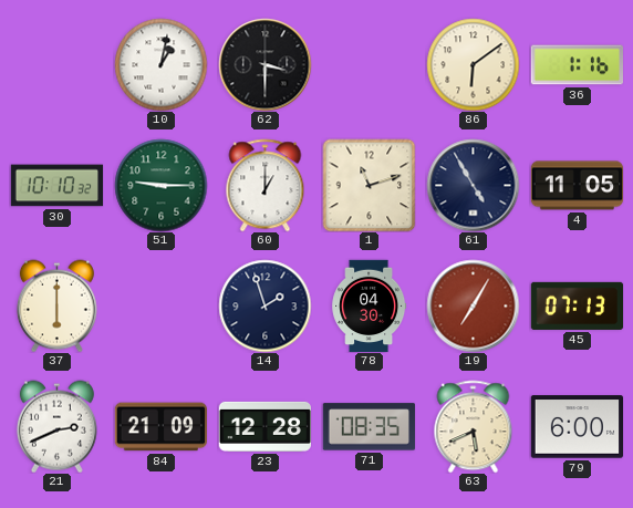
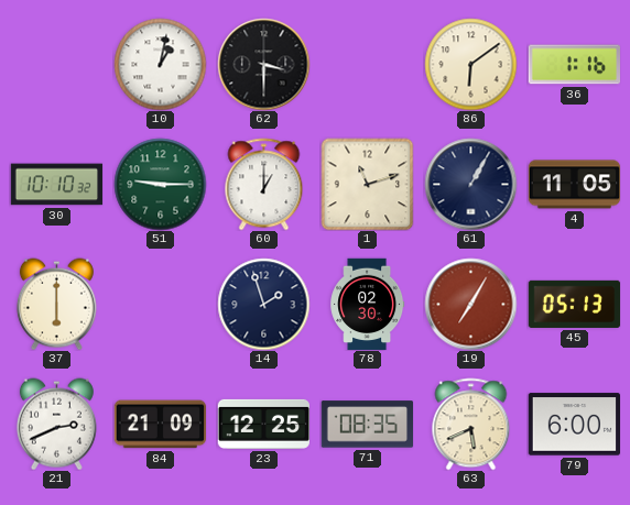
61: 4:55 -> 1:05 (470, 184)
78: 04:30 -> 02:30 (368, 304)
45: 07:13 -> 05:13 (574, 304)
23: 12:28 -> 12:25 (263, 424)
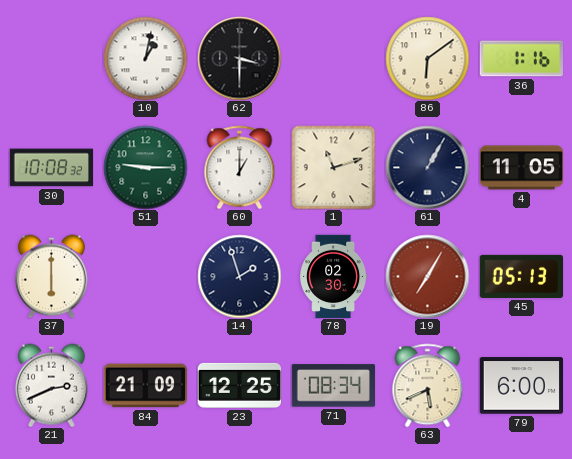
30: 10:10 -> 10:08 (51, 168)
71: 08:35 -> 08:34 (333, 386)
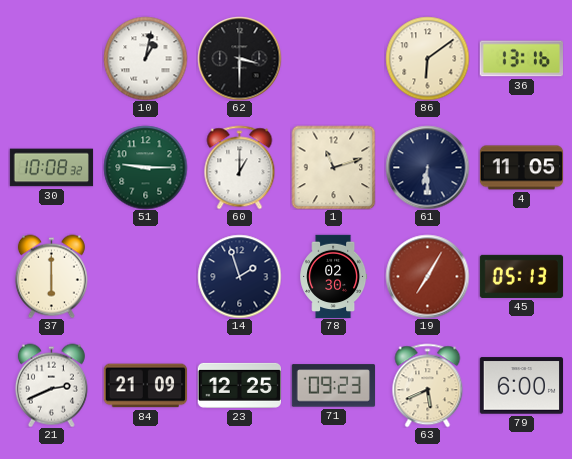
36: 1:16 -> 13:16 (521, 59)
61: 1:05 -> 6:30 (427, 167)
71: 08:34 -> 09:23 (333, 386)
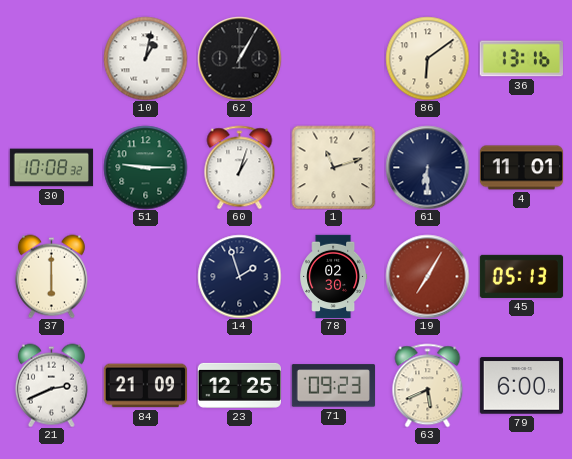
62: 3:30 -> 1:05 (239, 58)
60: 1:00 -> 1:03 (240, 167)
4: 11:05 -> 11:01 (521, 168)
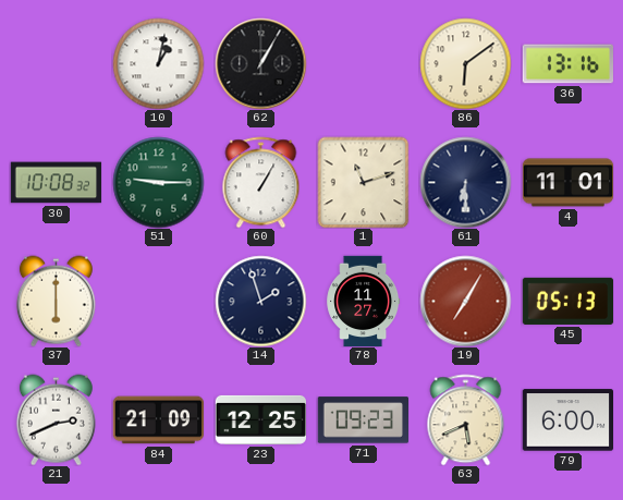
60: 1:03 -> 1:05 (261, 182)
78: 02:30 -> 11:27 (364, 301)
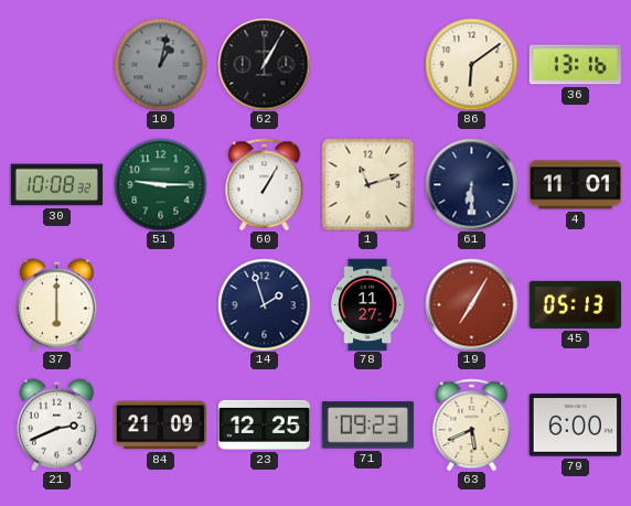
10 dial: white -> grey (160, 64)
